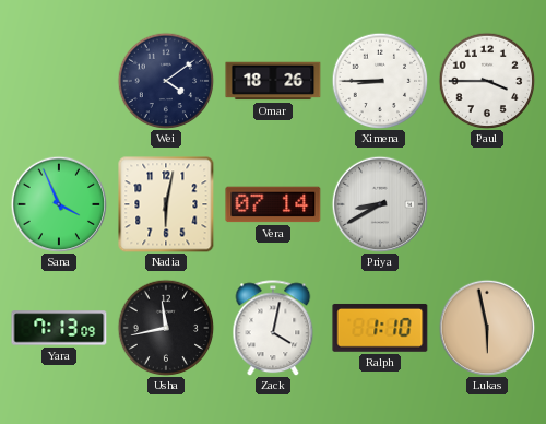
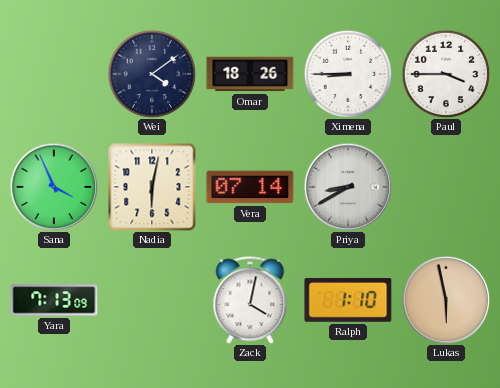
Usha: 11:43 -> none (166, 328)
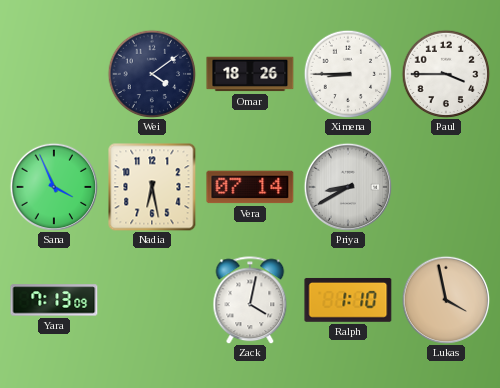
Nadia: 6:02 -> 6:28 (152, 187)
Lukas: 5:58 -> 3:58 (446, 300)
